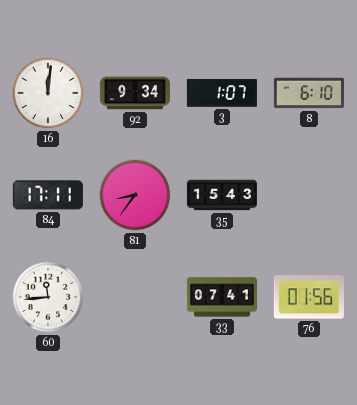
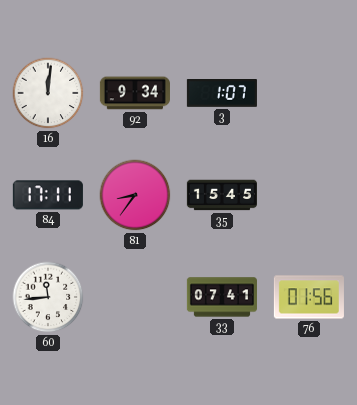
8: 6:10 -> none (309, 93)
35: 15:43 -> 15:45 (222, 195)
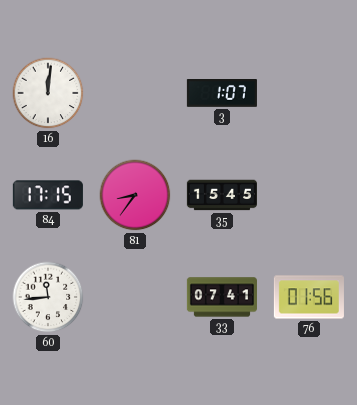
92: 9:34 -> none (135, 93)
84: 17:11 -> 17:15 (48, 195)
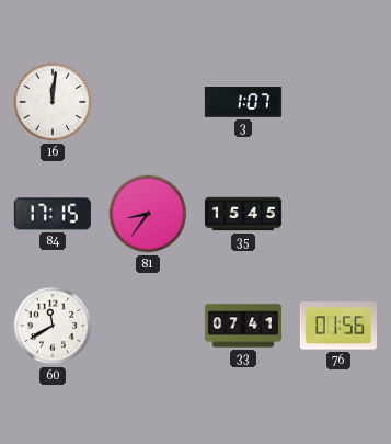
60: 11:44 -> 11:40 (53, 326)
